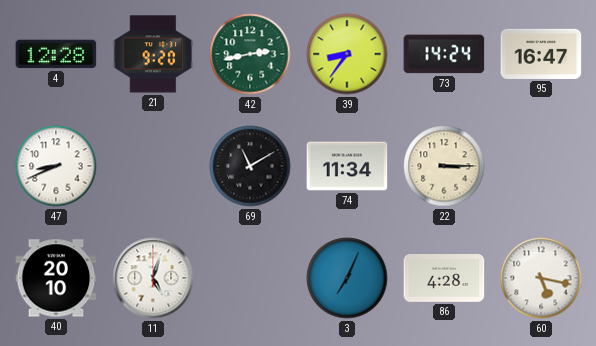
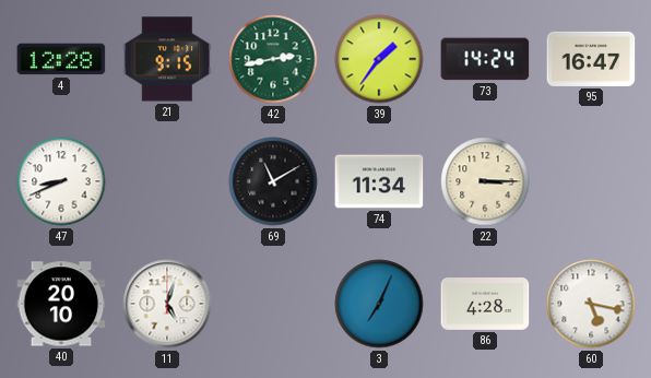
21: 9:20 -> 9:15 (167, 59)
39: 8:36 -> 1:36 (379, 59)
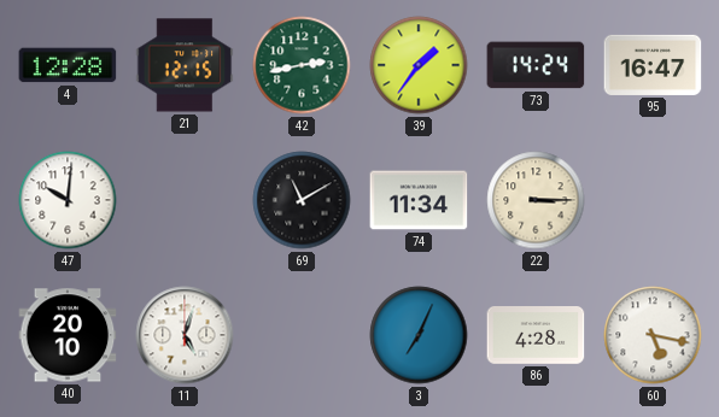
21: 9:15 -> 12:15 (185, 65)
47: 8:41 -> 10:01 (68, 200)
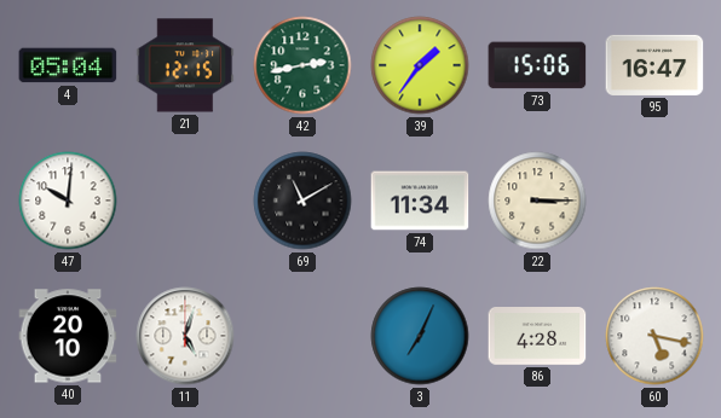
4: 12:28 -> 05:04 (68, 65)
73: 14:24 -> 15:06 (537, 65)
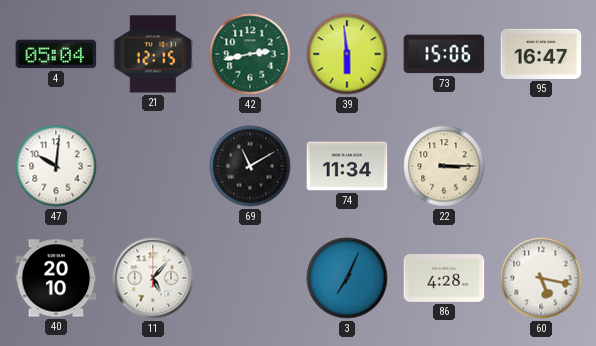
39: 1:36 -> 5:59 (347, 54)
11: 5:03 -> 5:07 (153, 278)
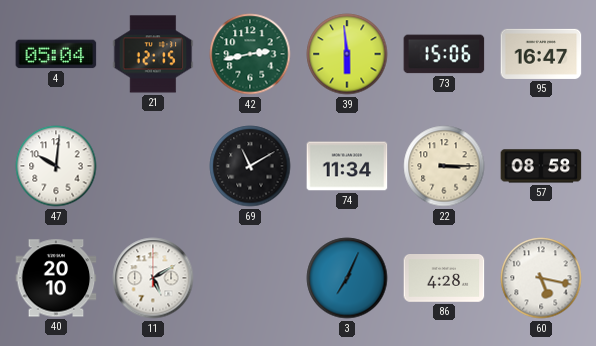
57: none -> 08:58 (541, 166)
11: 5:07 -> 5:10 (153, 278)
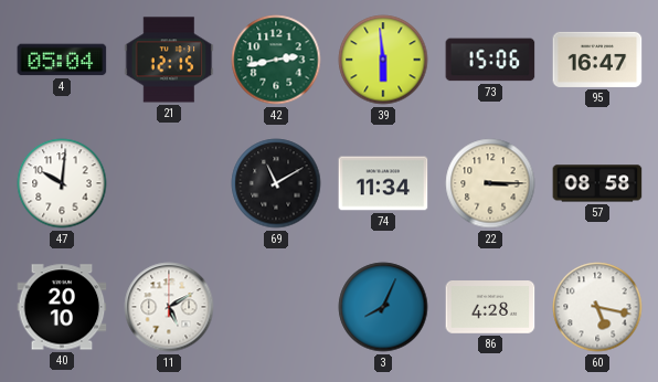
3: 7:04 -> 8:04 (383, 307)
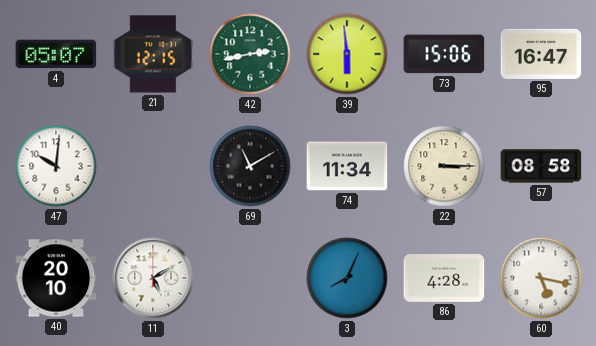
4: 05:04 -> 05:07 (56, 54)
